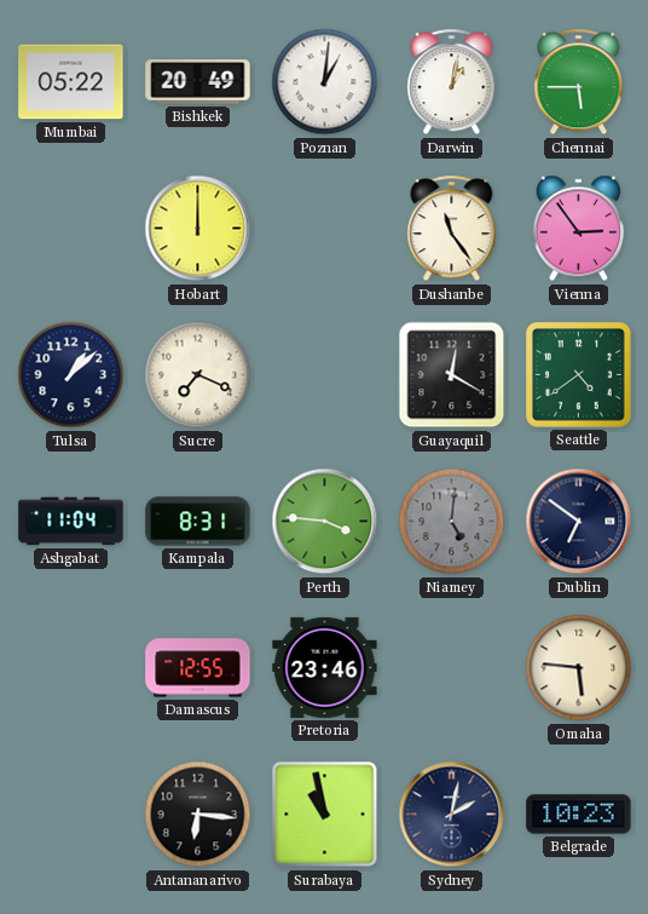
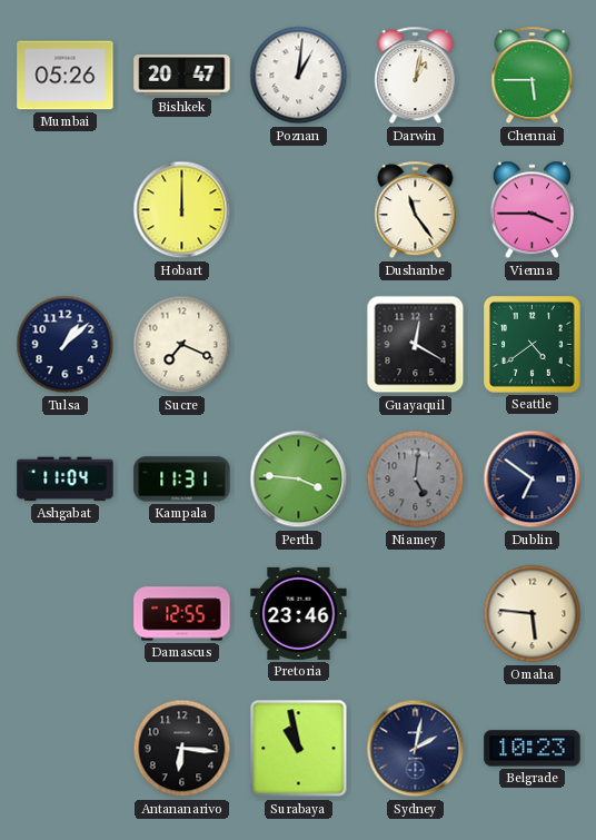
Mumbai: 05:22 -> 05:26 (66, 76)
Bishkek: 20:49 -> 20:47 (182, 76)
Vienna: 2:54 -> 3:45 (532, 210)
Kampala: 8:31 -> 11:31 (182, 480)
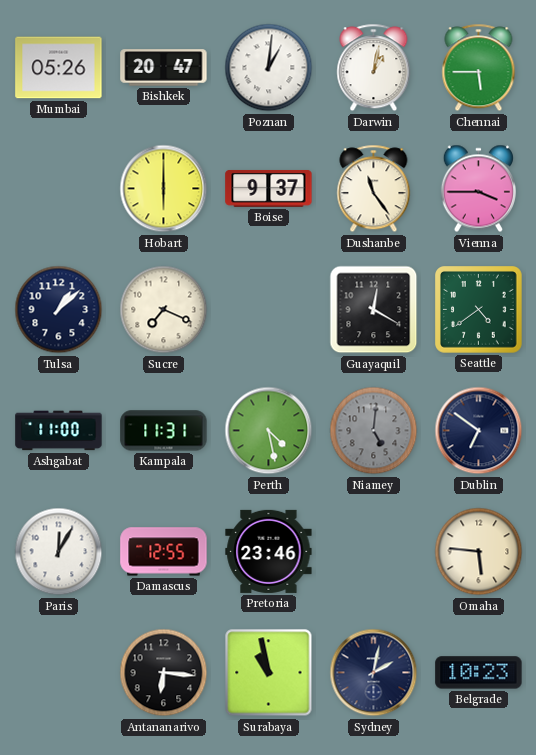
Hobart: 12:00 -> 6:00 (164, 189)
Boise: none -> 9:37 (269, 188)
Ashgabat: 11:04 -> 11:00 (59, 431)
Perth: 3:46 -> 4:28 (269, 431)
Paris: none -> 12:05 (59, 552)
